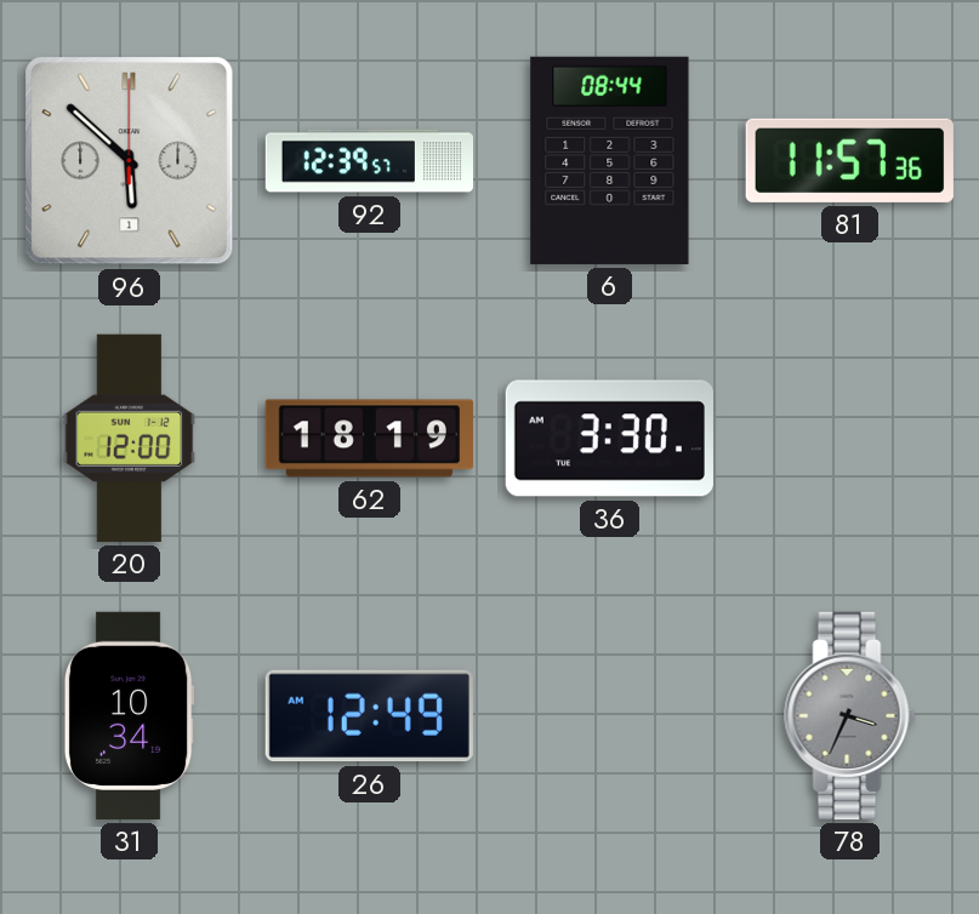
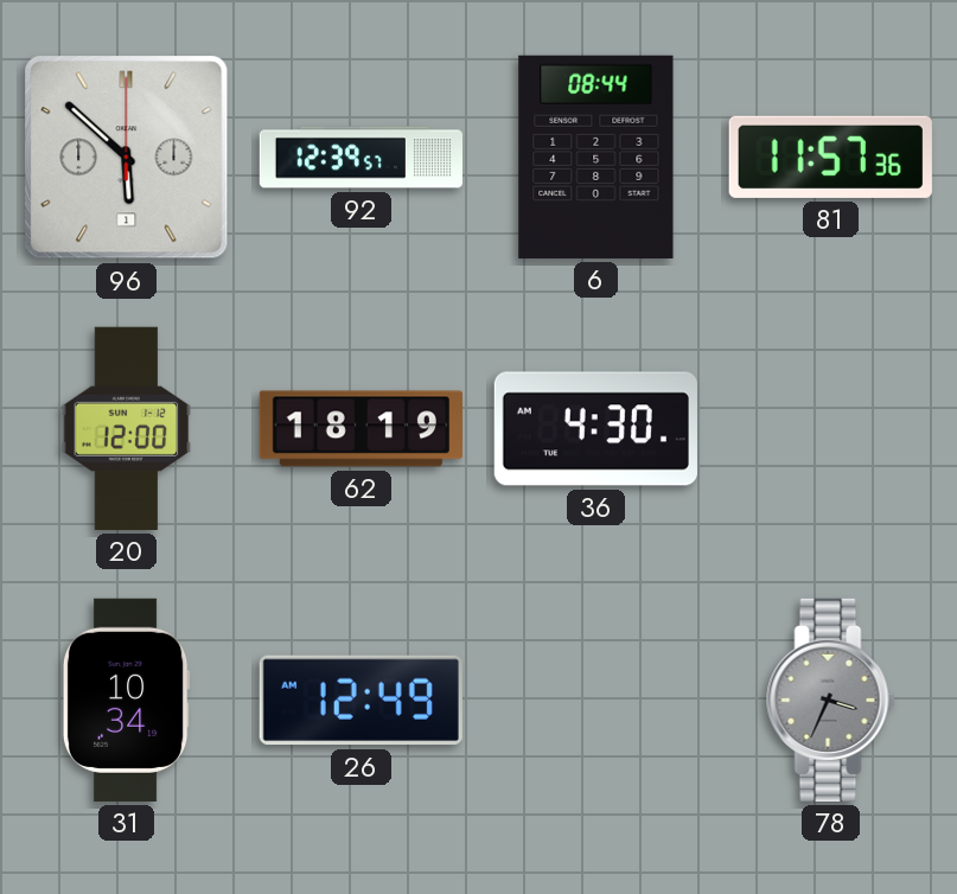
36: 3:30 -> 4:30 (595, 429)
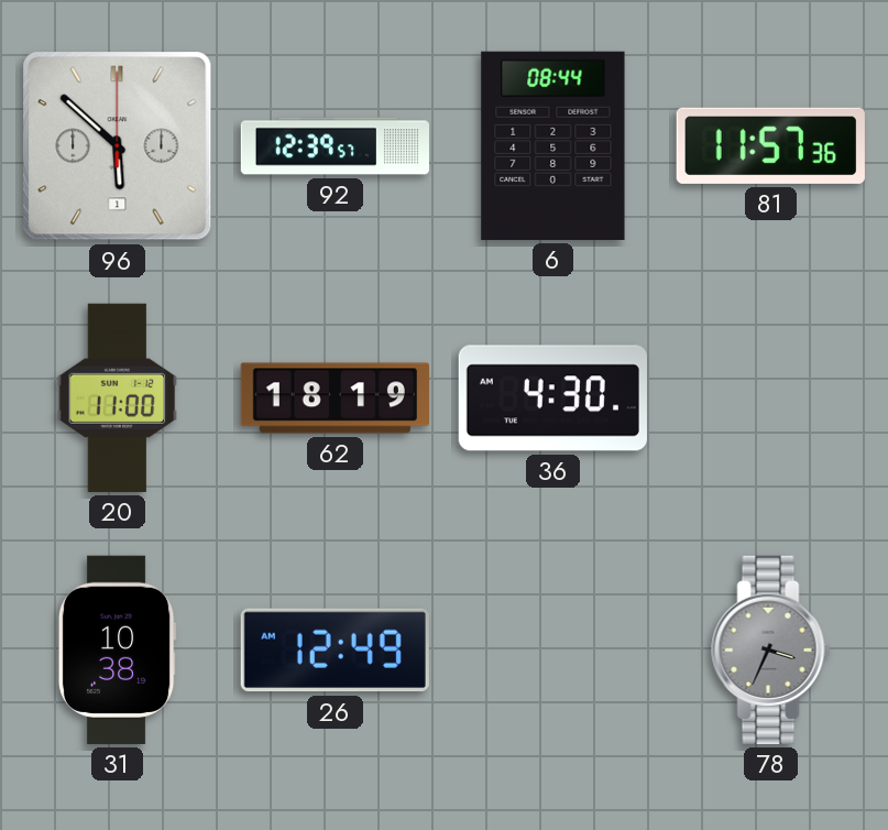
20: 12:00 -> 11:00 (118, 397)
31: 10:34 -> 10:38 (117, 649)
